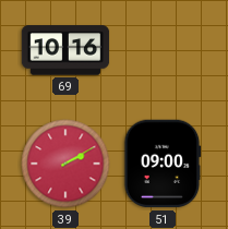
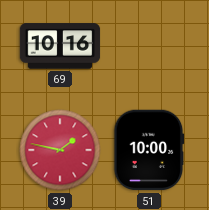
39: 2:10 -> 1:47 (60, 150)
51: 09:00 -> 10:00 (149, 150)
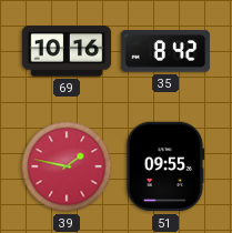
35: none -> 8:42 (165, 51)
51: 10:00 -> 09:55 (165, 166)
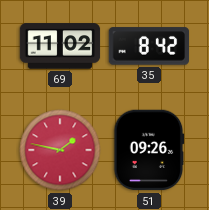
69: 10:16 -> 11:02 (60, 46)
51: 09:55 -> 09:26 (149, 150)
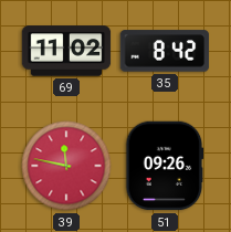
39: 1:47 -> 11:47 (66, 166)
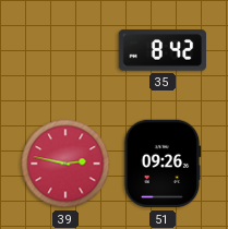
69: 11:02 -> none (66, 51)
39: 11:47 -> 2:47 (65, 164)
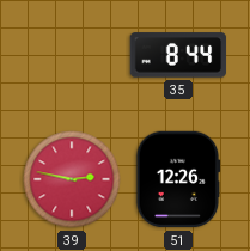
35: 8:42 -> 8:44 (178, 55)
51: 09:26 -> 12:26 (178, 179)
